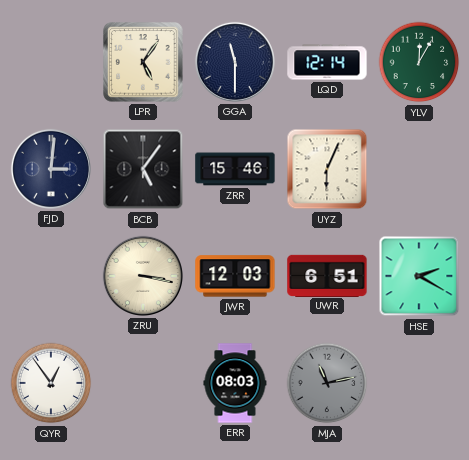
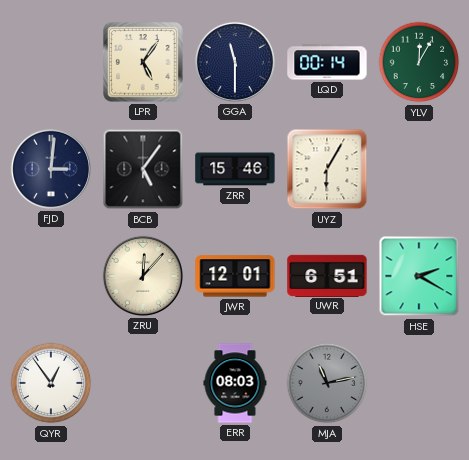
LQD: 12:14 -> 00:14 (327, 62)
UYZ: 6:04 -> 6:05 (327, 169)
ZRU: 3:17 -> 12:07 (143, 276)
JWR: 12:03 -> 12:01 (235, 276)
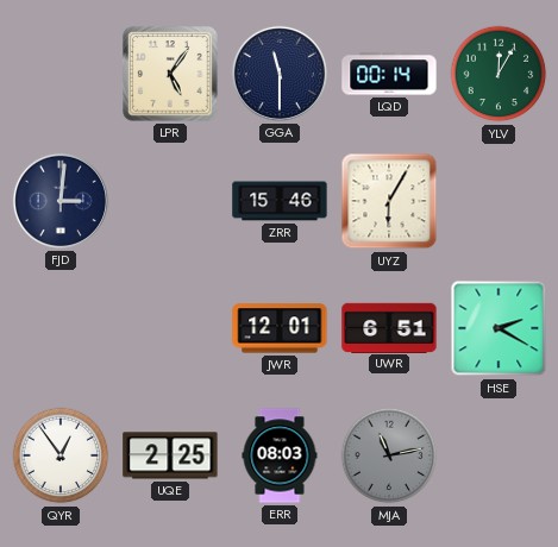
BCB: 5:06 -> none (143, 169)
ZRU: 12:07 -> none (143, 276)
UQE: none -> 2:25 (170, 455)
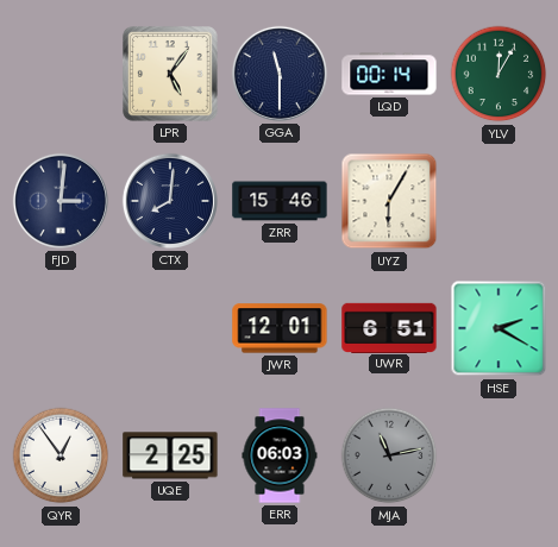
CTX: none -> 8:01 (170, 201)
ERR: 08:03 -> 06:03 (280, 455)
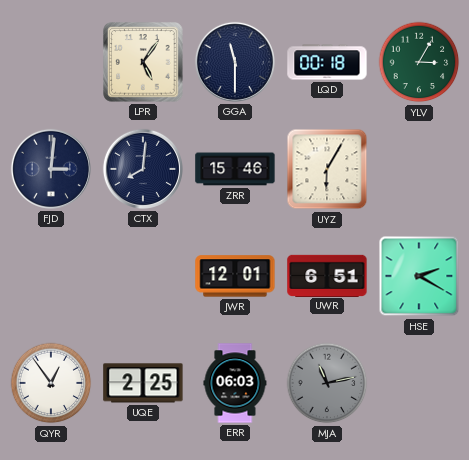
LQD: 00:14 -> 00:18 (327, 62)
YLV: 12:05 -> 3:05 (419, 62)
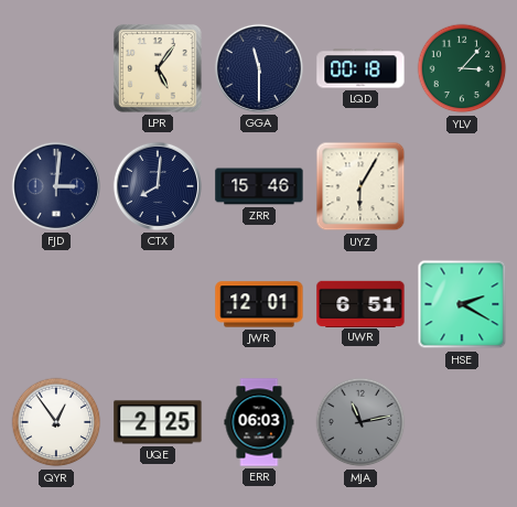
YLV: 3:05 -> 3:07 (462, 68)
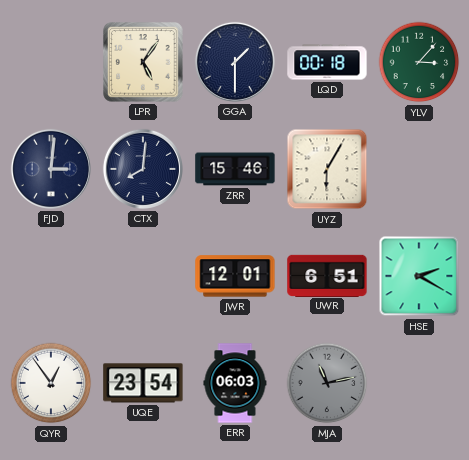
GGA: 11:30 -> 1:30 (235, 62)
UQE: 2:25 -> 23:54 (143, 383)
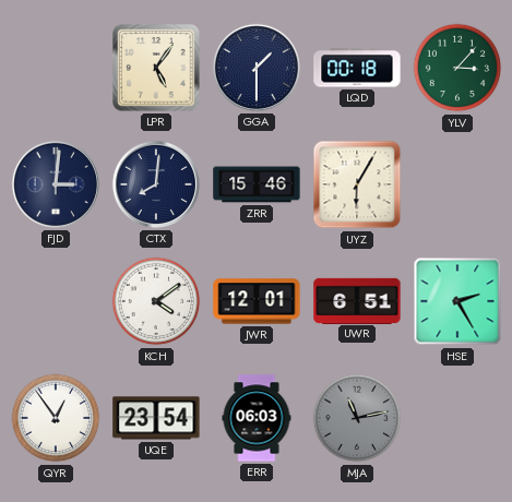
KCH: none -> 4:09 (156, 301)
HSE: 2:20 -> 2:25 (457, 301)
